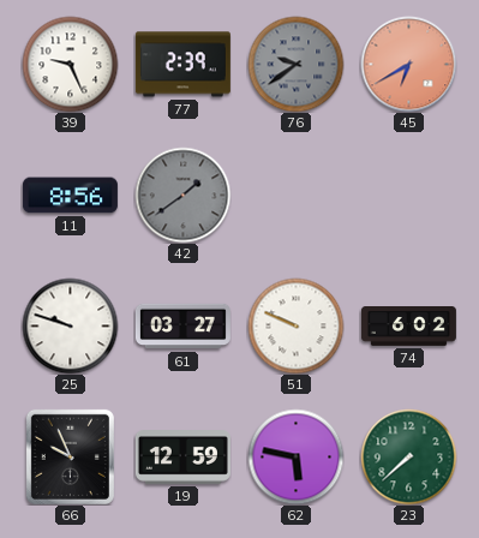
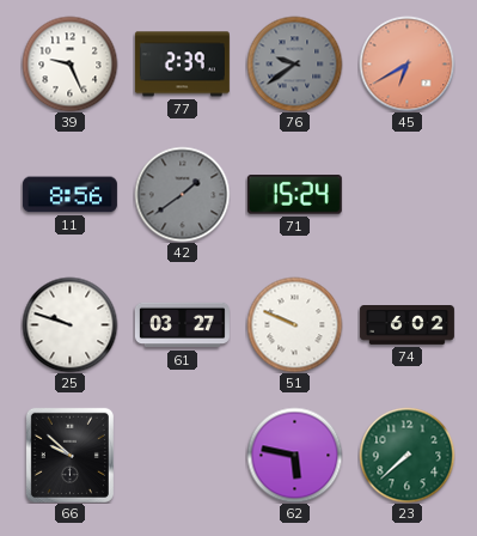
71: none -> 15:24 (294, 195)
66: 9:56 -> 9:52 (69, 455)
19: 12:59 -> none (182, 458)
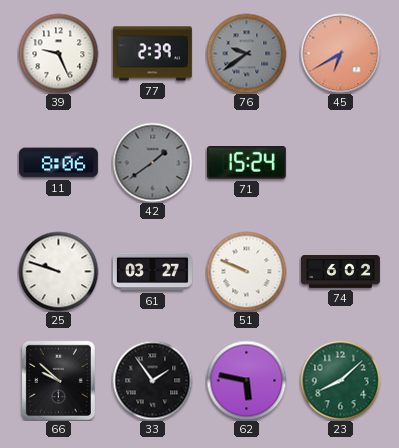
11: 8:56 -> 8:06 (58, 163)
33: none -> 1:54 (152, 380)
23: 7:38 -> 8:08 (340, 380)
